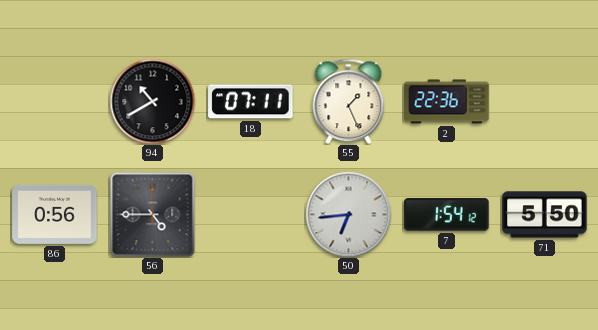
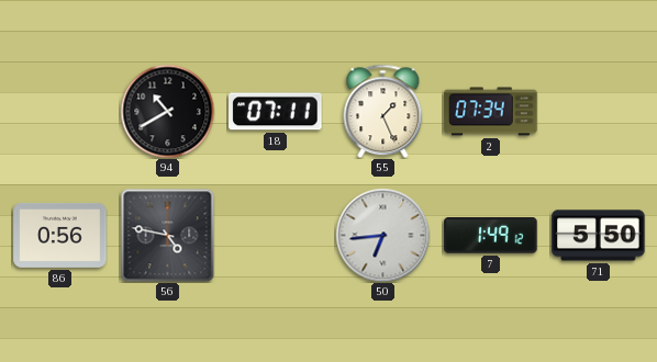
2: 22:36 -> 07:34 (491, 112)
56: 4:45 -> 4:47 (167, 235)
7: 1:54 -> 1:49 (491, 236)
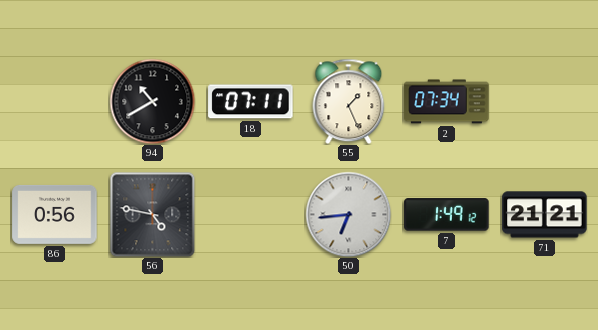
71: 5:50 -> 21:21 (545, 215)
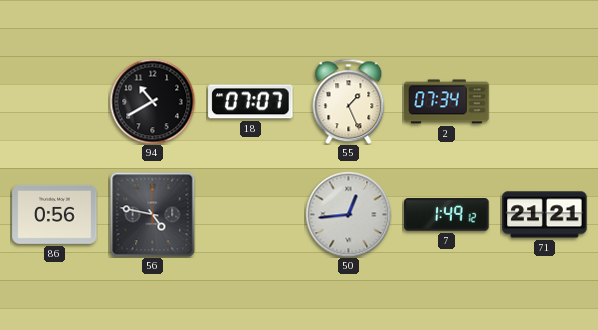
18: 07:11 -> 07:07 (251, 102)
50: 6:44 -> 12:44 (348, 214)
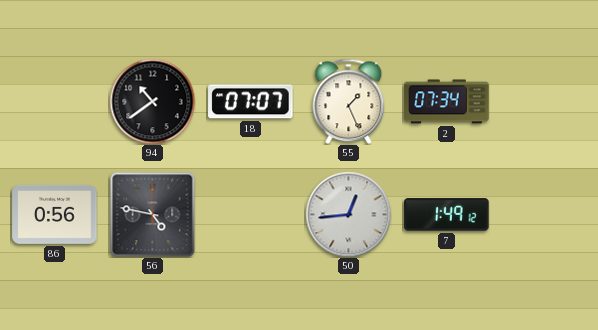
94: 10:40 -> 10:39 (152, 101)
71: 21:21 -> none (545, 215)
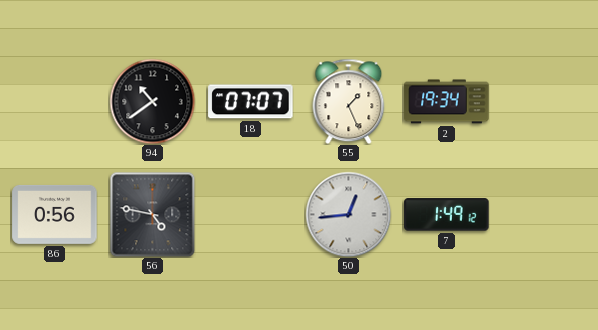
2: 07:34 -> 19:34 (447, 102)
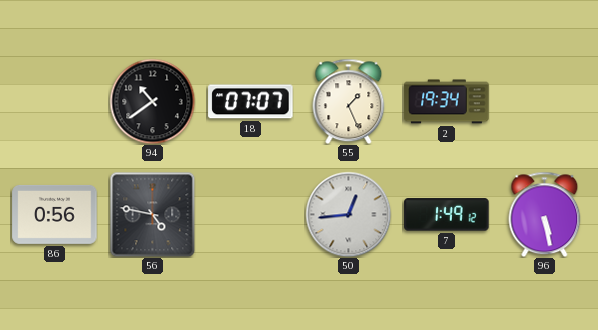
96: none -> 5:28 (545, 214)
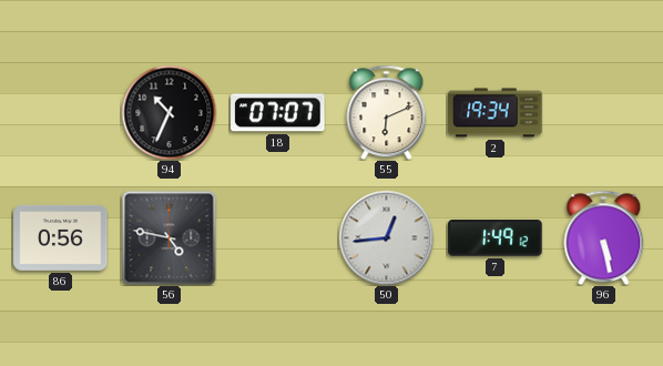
94: 10:39 -> 10:34 (169, 112)
55: 1:26 -> 6:11 (387, 112)
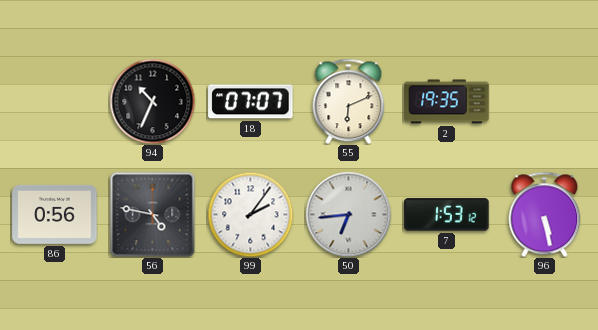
2: 19:34 -> 19:35 (447, 102)
99: none -> 2:06 (250, 214)
50: 12:44 -> 6:44 (348, 214)
7: 1:49 -> 1:53 (447, 215)
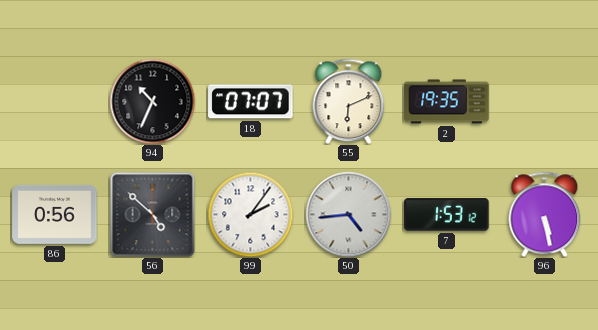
56: 4:47 -> 4:52 (152, 214)
50: 6:44 -> 4:44 (348, 214)
